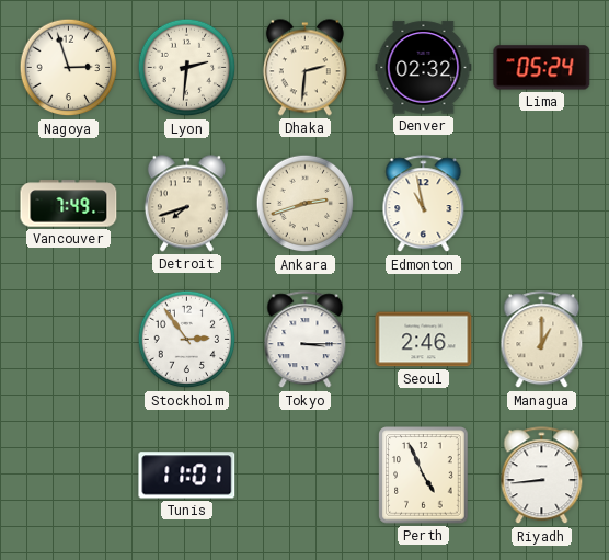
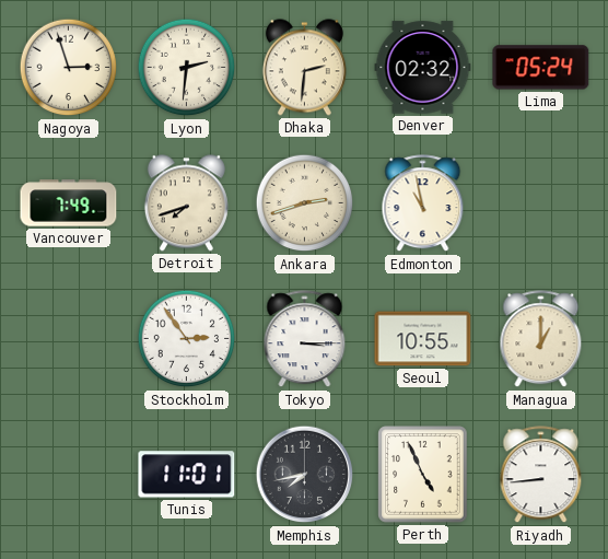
Seoul: 2:46 -> 10:55 (423, 339)
Memphis: none -> 7:43 (305, 475)
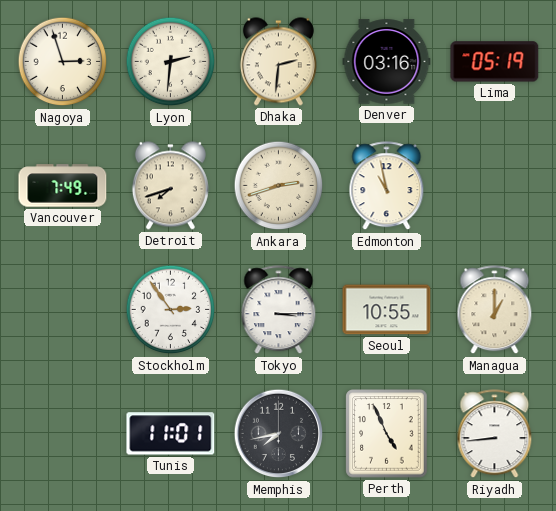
Denver: 02:32 -> 03:16 (387, 62)
Lima: 05:24 -> 05:19 (495, 62)
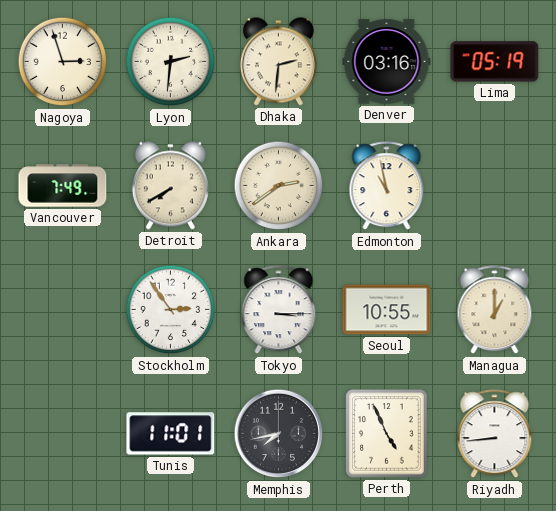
Detroit: 7:42 -> 7:40 (170, 186)
Ankara: 2:42 -> 2:39 (279, 186)
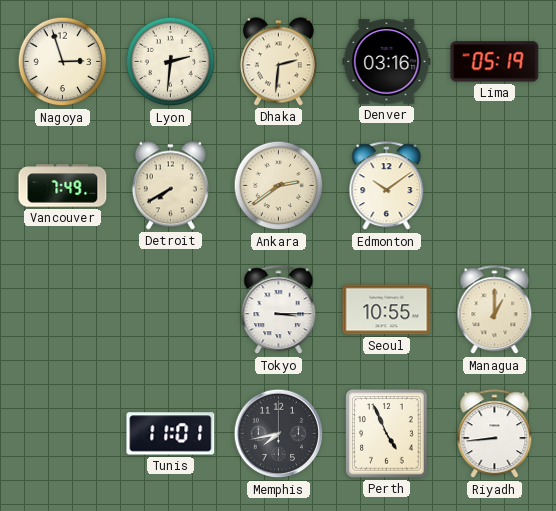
Edmonton: 10:58 -> 10:09 (387, 186)
Stockholm: 2:54 -> none (171, 310)
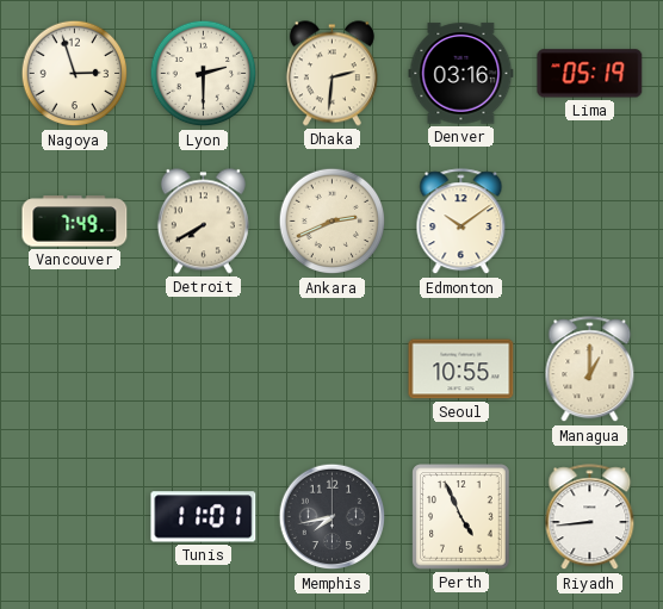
Lyon: 2:31 -> 2:30 (204, 74)
Ankara: 2:39 -> 2:41 (333, 222)
Tokyo: 3:15 -> none (279, 310)
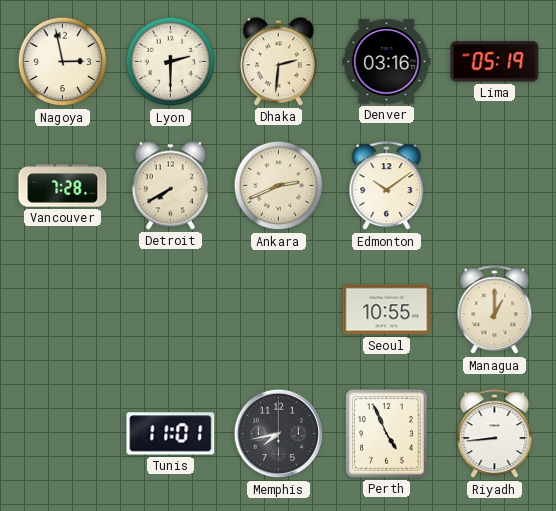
Nagoya: 2:57 -> 2:58 (63, 62)
Vancouver: 7:49 -> 7:28 (63, 186)
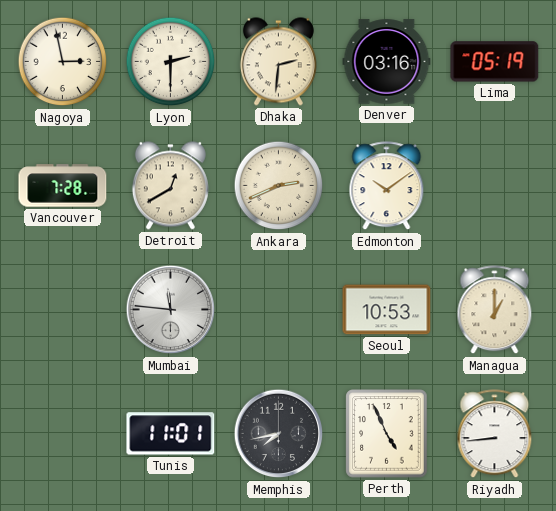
Detroit: 7:40 -> 12:40 (170, 186)
Mumbai: none -> 11:46 (171, 310)
Seoul: 10:55 -> 10:53 (387, 310)
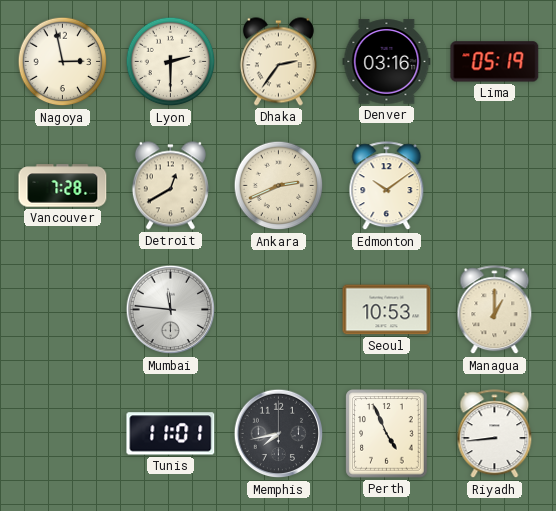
Dhaka: 2:31 -> 2:36 (278, 62)
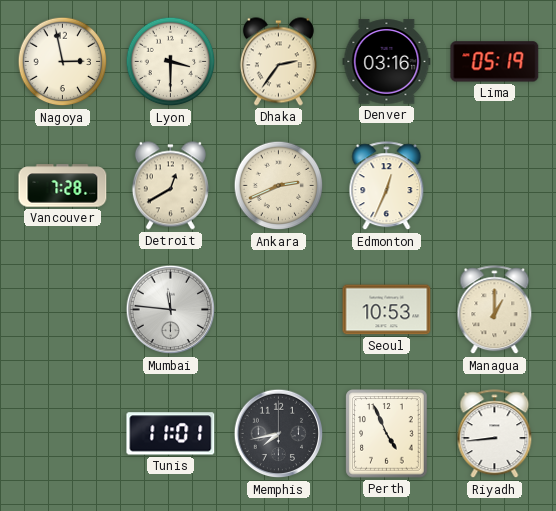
Lyon: 2:30 -> 3:30 (171, 62)
Edmonton: 10:09 -> 12:34 (387, 186)
